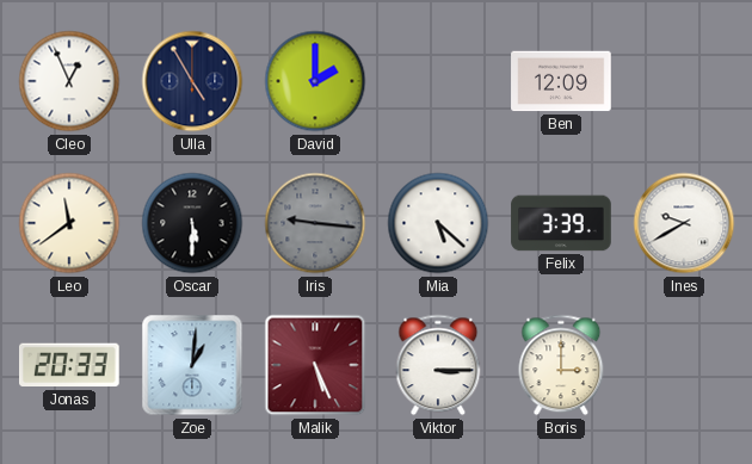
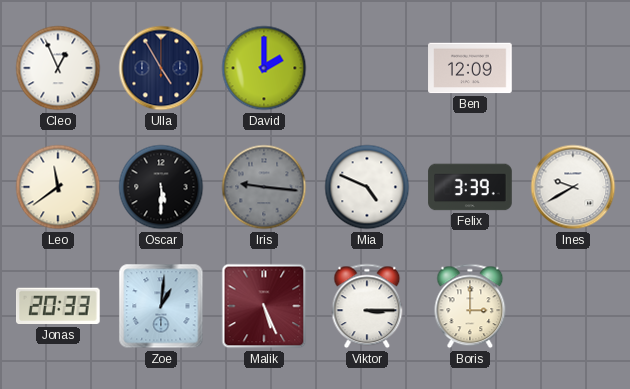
Mia: 5:22 -> 4:49 (367, 187)
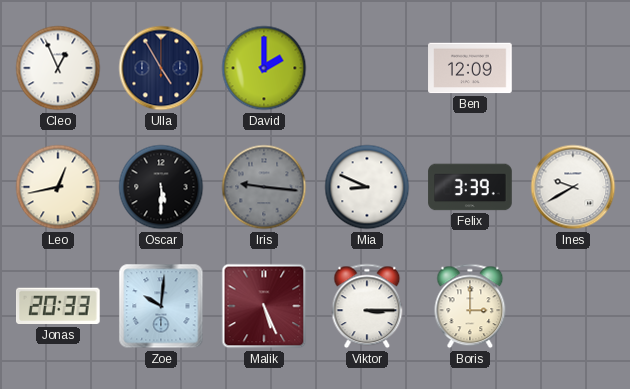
Leo: 11:39 -> 12:43 (58, 187)
Mia: 4:49 -> 8:49 (367, 187)
Zoe: 1:01 -> 10:01 (161, 306)
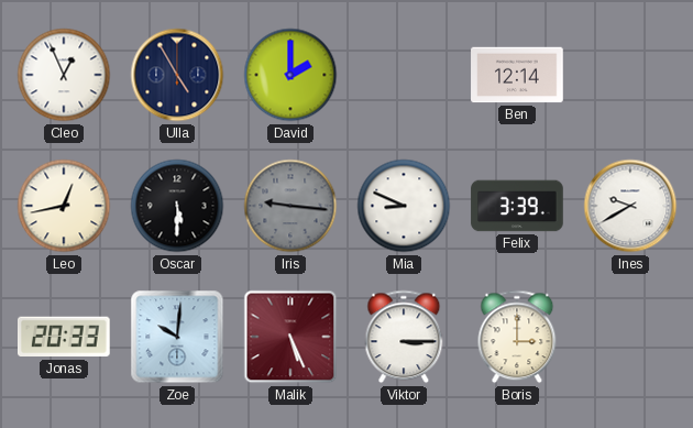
Ben: 12:09 -> 12:14 (517, 75)
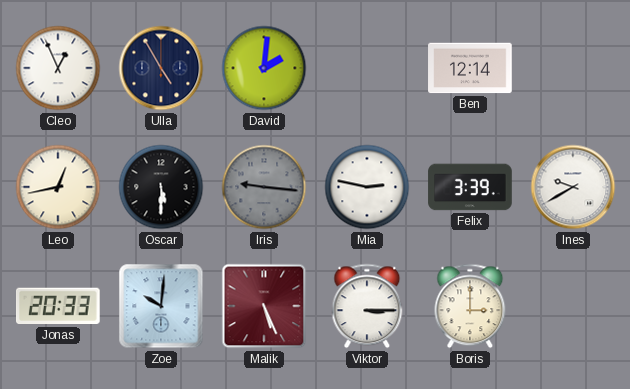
David: 2:00 -> 2:01 (264, 68)
Mia: 8:49 -> 2:47 (367, 187)
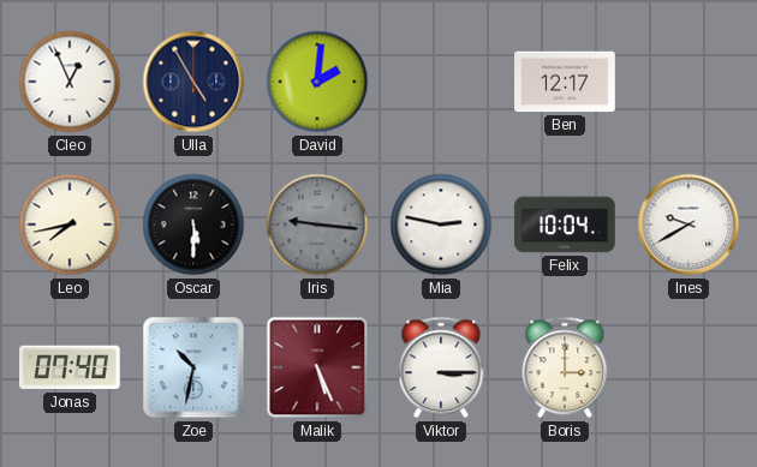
Ben: 12:14 -> 12:17 (565, 82)
Leo: 12:43 -> 7:43 (70, 224)
Felix: 3:39 -> 10:04 (565, 224)
Jonas: 20:33 -> 07:40 (71, 367)
Zoe: 10:01 -> 10:32 (193, 367)
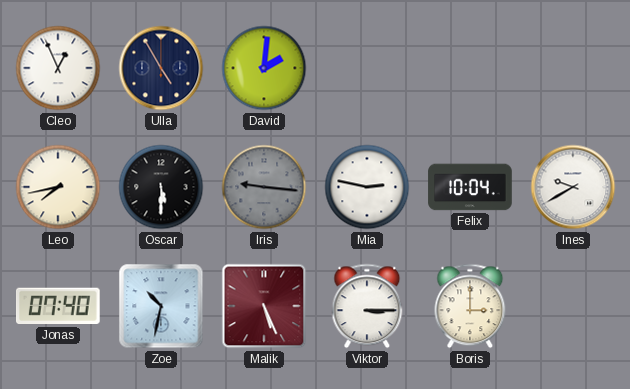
Ben: 12:17 -> none (565, 82)
